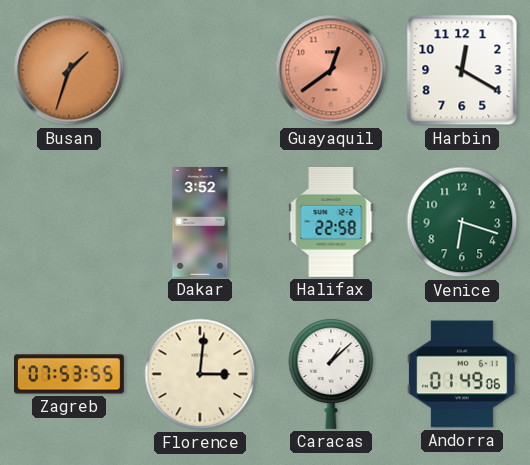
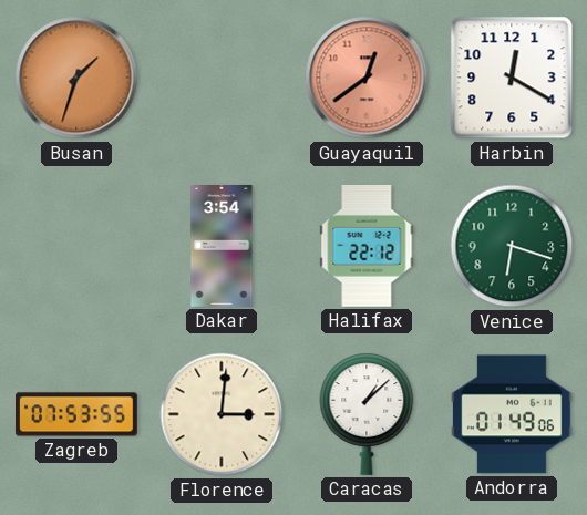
Dakar: 3:52 -> 3:54 (222, 247)
Halifax: 22:58 -> 22:12 (367, 246)
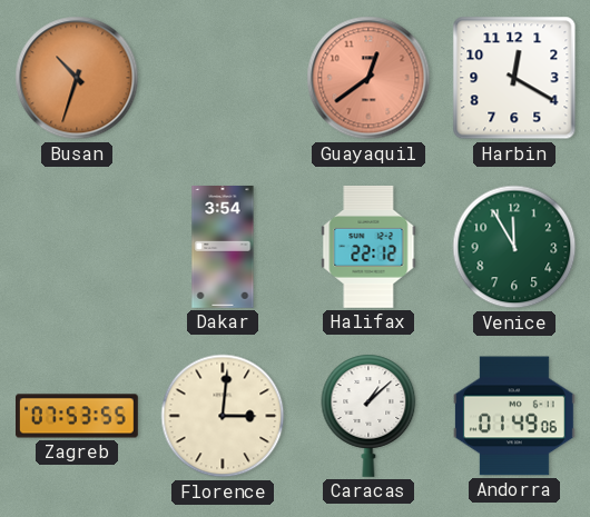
Busan: 1:33 -> 10:33 (77, 78)
Venice: 6:18 -> 11:55 (514, 247)
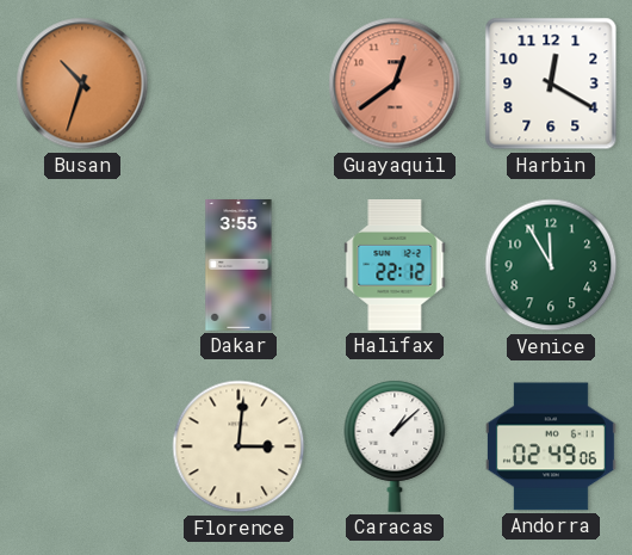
Dakar: 3:54 -> 3:55 (238, 266)
Zagreb: 07:53 -> none (78, 416)
Andorra: 01:49 -> 02:49 (551, 446)
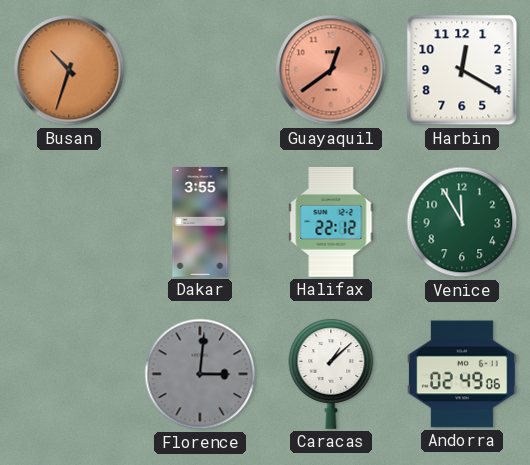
Florence dial: cream -> grey (200, 374)
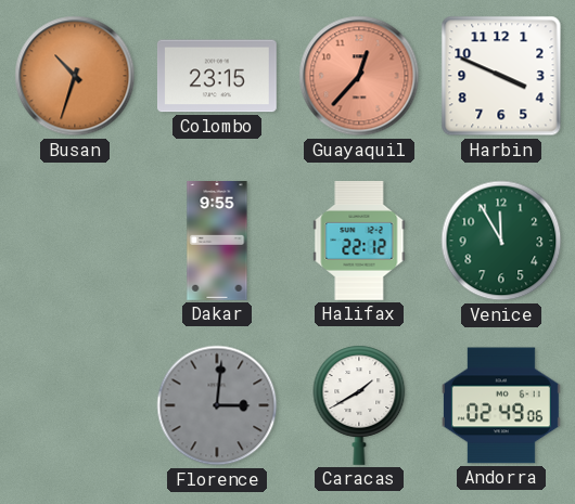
Colombo: none -> 23:15 (217, 76)
Guayaquil: 12:39 -> 12:37 (359, 76)
Harbin: 12:20 -> 3:49 (501, 76)
Dakar: 3:55 -> 9:55 (217, 242)
Caracas: 1:08 -> 1:40 (359, 405)
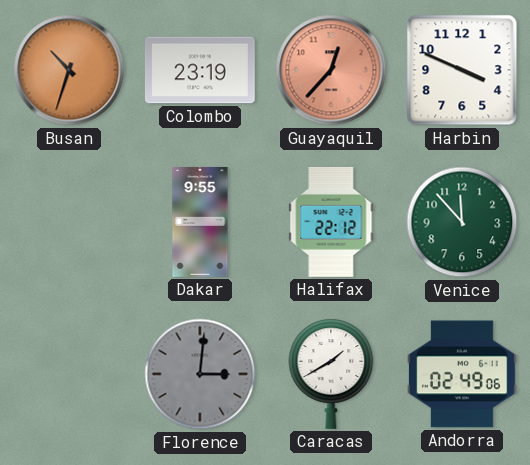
Colombo: 23:15 -> 23:19 (200, 70)
Venice: 11:55 -> 11:53 (462, 222)
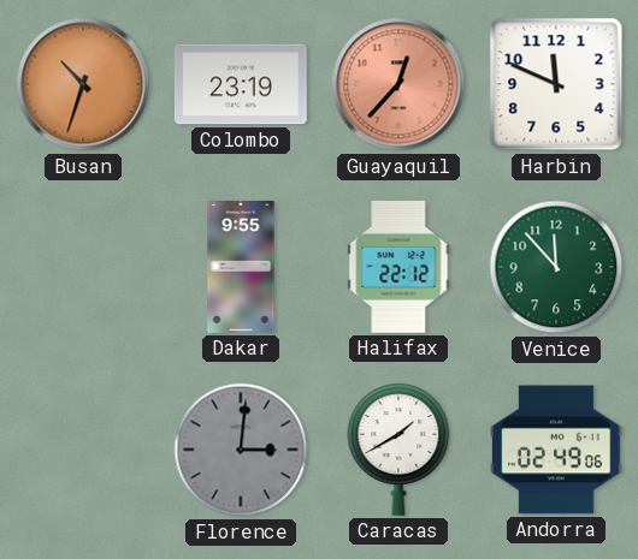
Harbin: 3:49 -> 11:49 (556, 84)
